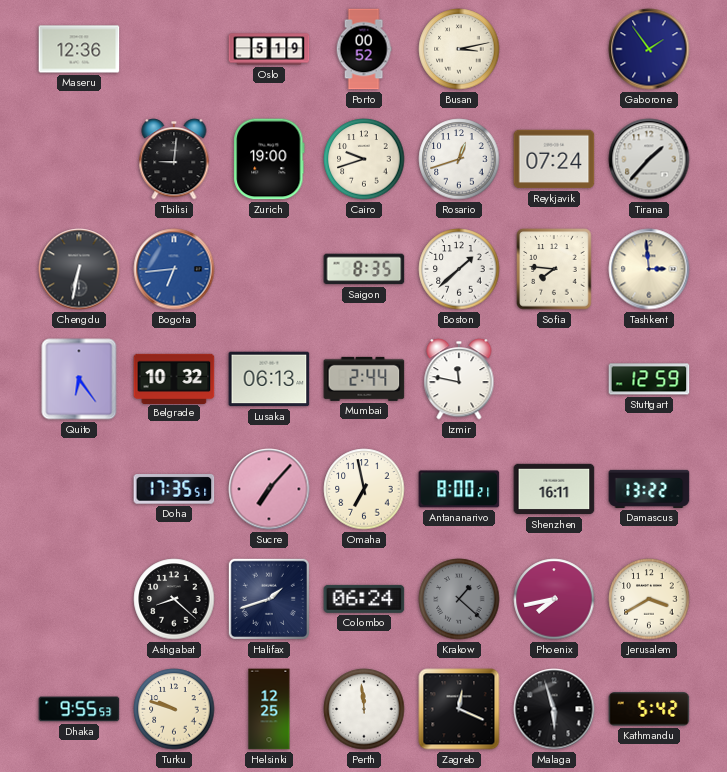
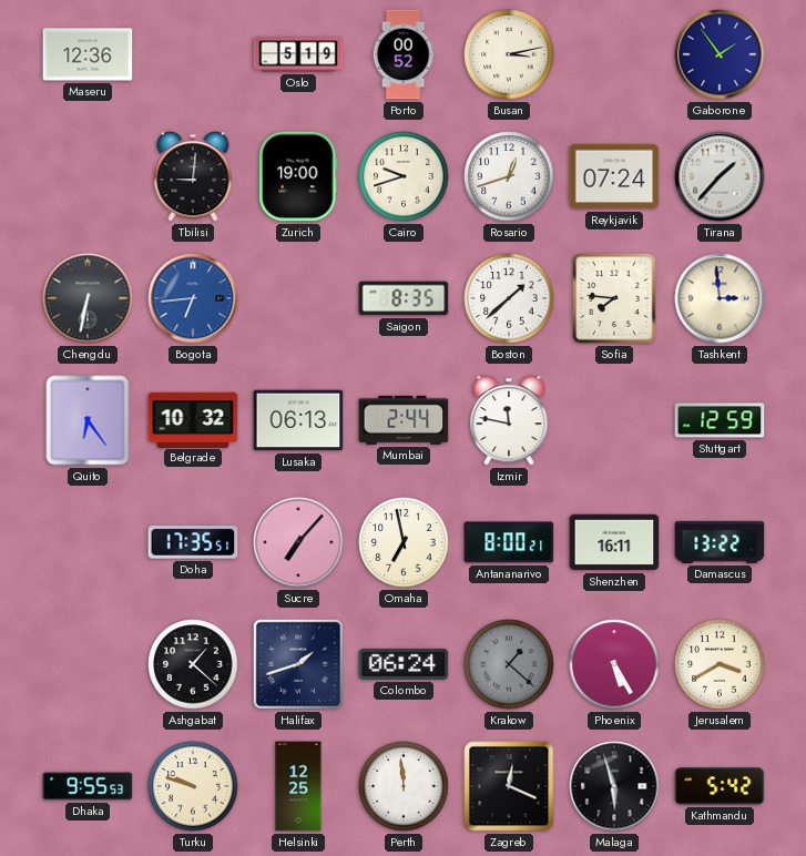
Ashgabat: 8:22 -> 1:22 (193, 664)
Phoenix: 7:43 -> 5:25 (614, 664)
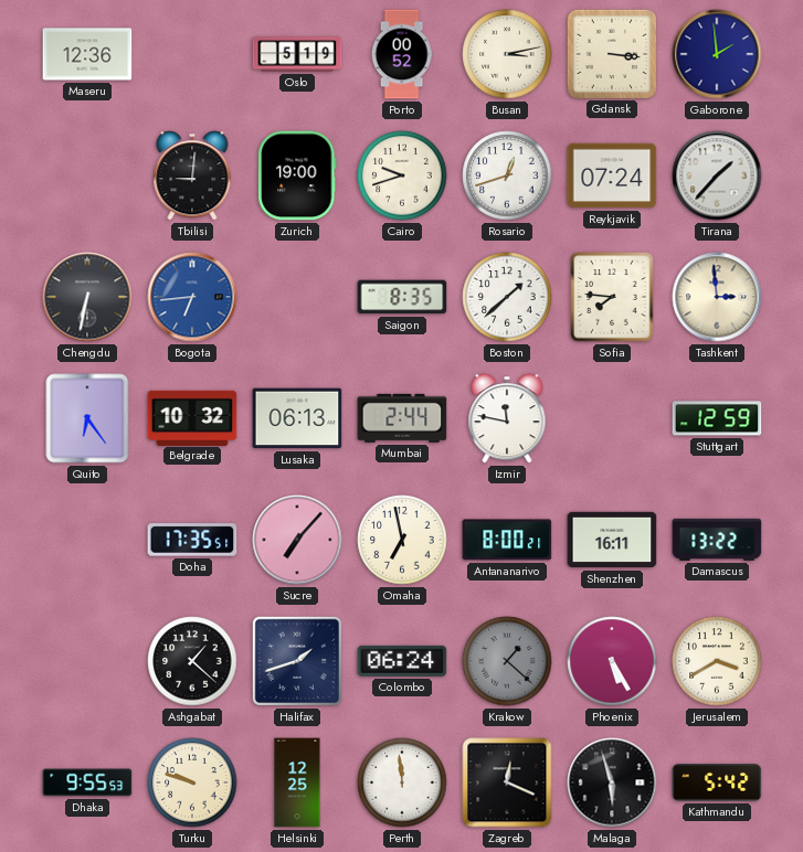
Gdansk: none -> 3:16 (611, 53)
Gaborone: 1:54 -> 1:59 (717, 54)
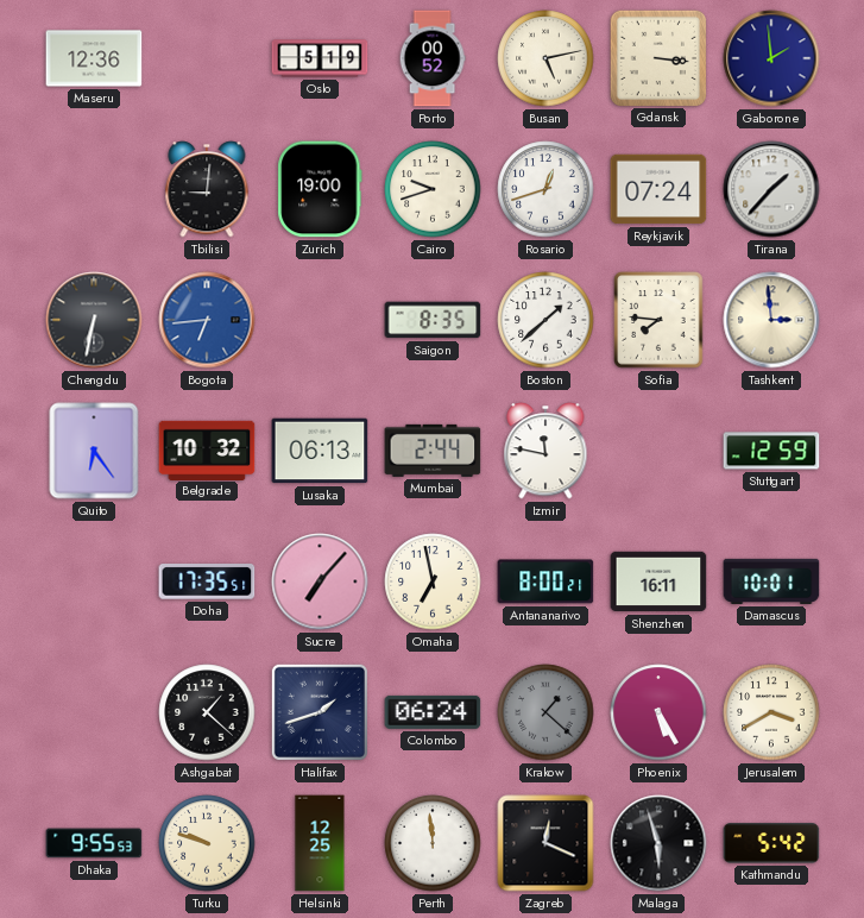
Busan: 3:13 -> 5:13 (545, 58)
Damascus: 13:22 -> 10:01 (771, 581)
